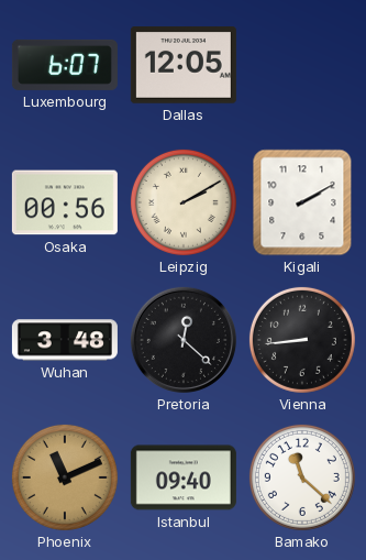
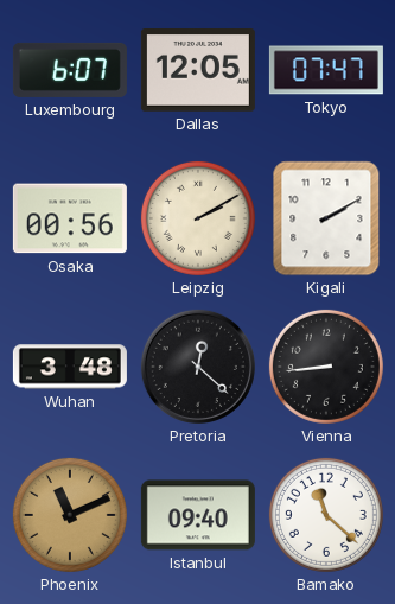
Tokyo: none -> 07:47 (326, 70)
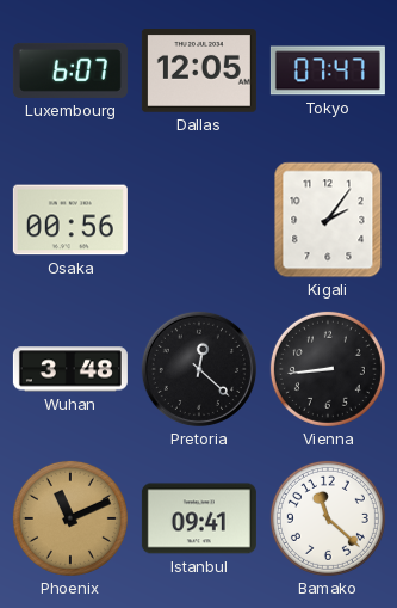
Leipzig: 2:10 -> none (198, 218)
Kigali: 2:10 -> 2:06 (328, 220)
Istanbul: 09:40 -> 09:41 (199, 518)
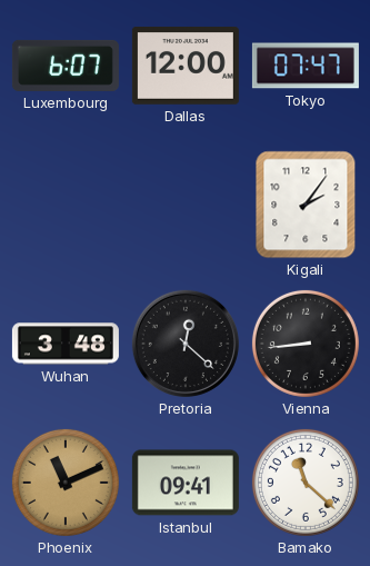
Dallas: 12:05 -> 12:00 (186, 67)
Osaka: 00:56 -> none (70, 220)
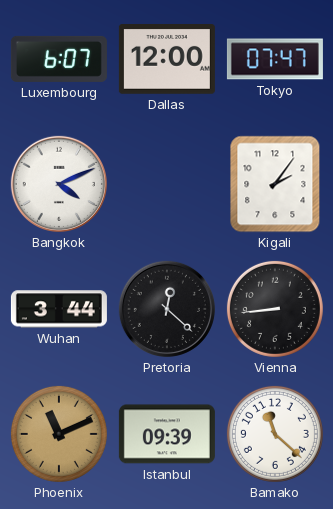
Bangkok: none -> 4:11 (59, 184)
Wuhan: 3:48 -> 3:44 (59, 309)
Istanbul: 09:41 -> 09:39 (167, 434)
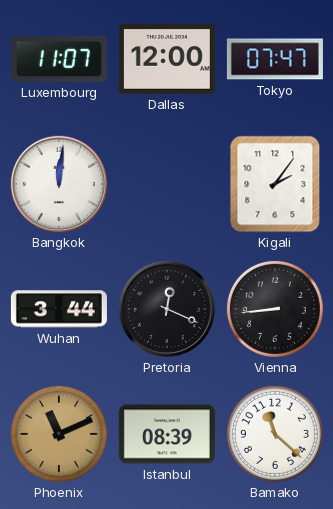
Luxembourg: 6:07 -> 11:07 (59, 59)
Bangkok: 4:11 -> 12:01 (59, 184)
Pretoria: 12:22 -> 12:19 (167, 309)
Istanbul: 09:39 -> 08:39 (167, 434)
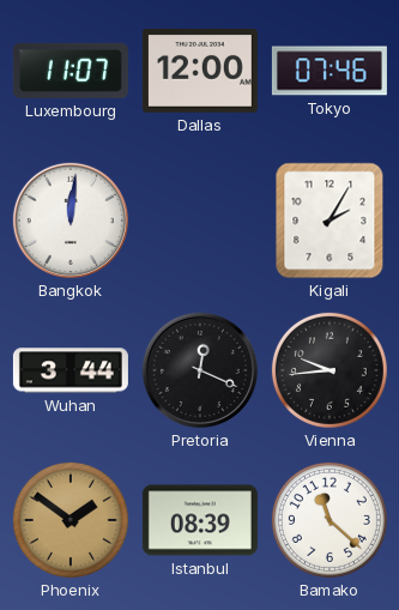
Tokyo: 07:47 -> 07:46 (330, 71)
Kigali: 2:06 -> 2:05 (330, 221)
Vienna: 8:44 -> 9:44 (330, 370)
Phoenix: 11:11 -> 1:51 (71, 520)
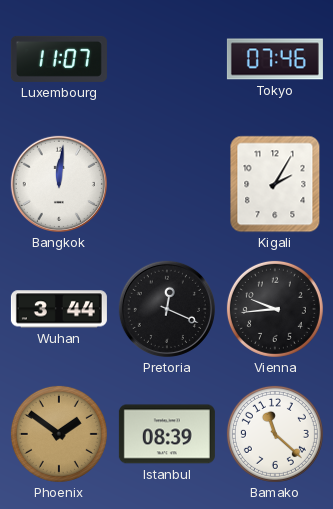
Dallas: 12:00 -> none (200, 72)
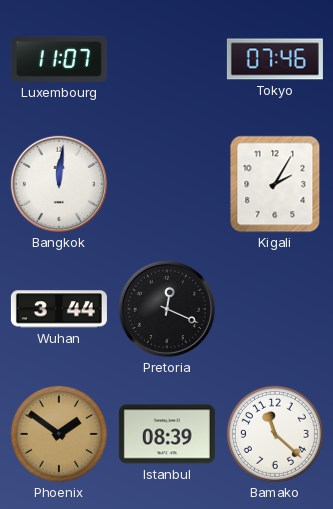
Vienna: 9:44 -> none (275, 309)
